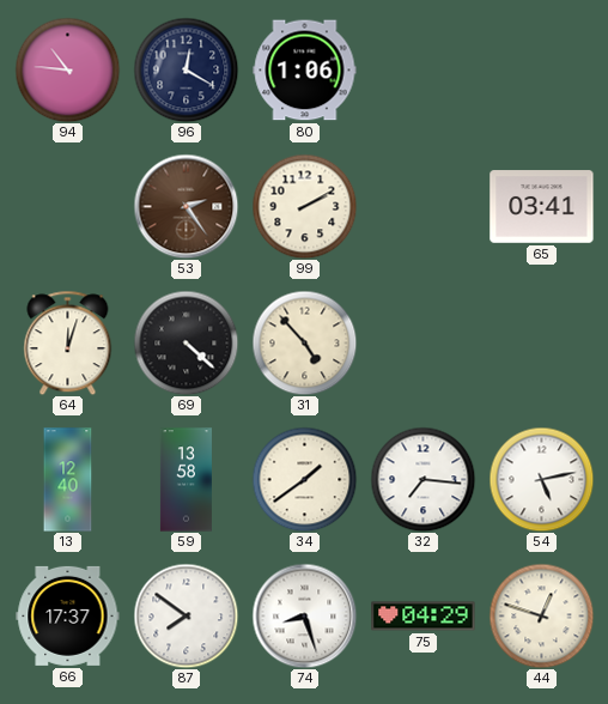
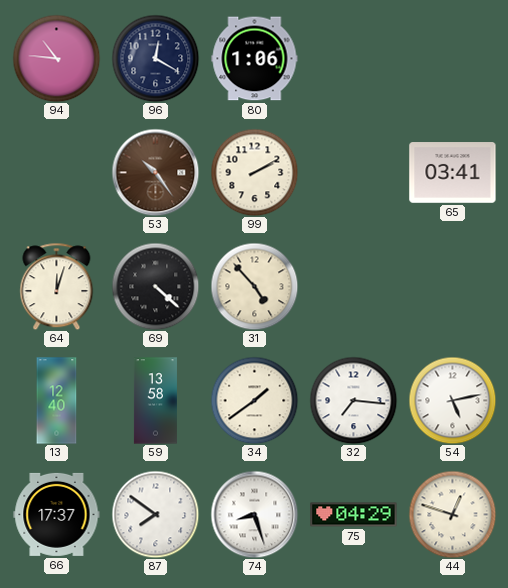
53: 2:24 -> 10:24 (155, 172)
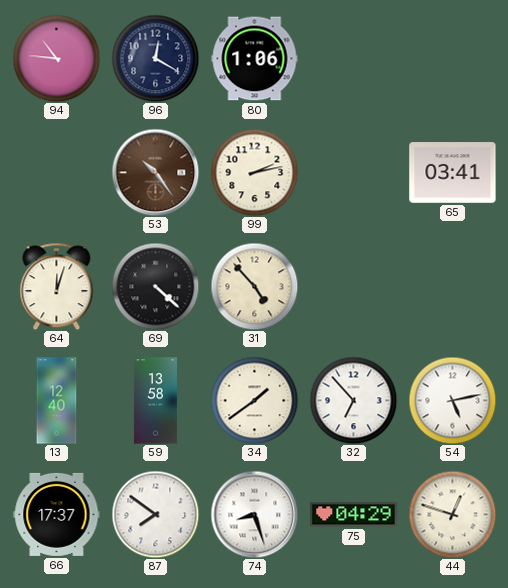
99: 2:10 -> 2:13 (254, 172)
32: 7:16 -> 6:53 (353, 400)
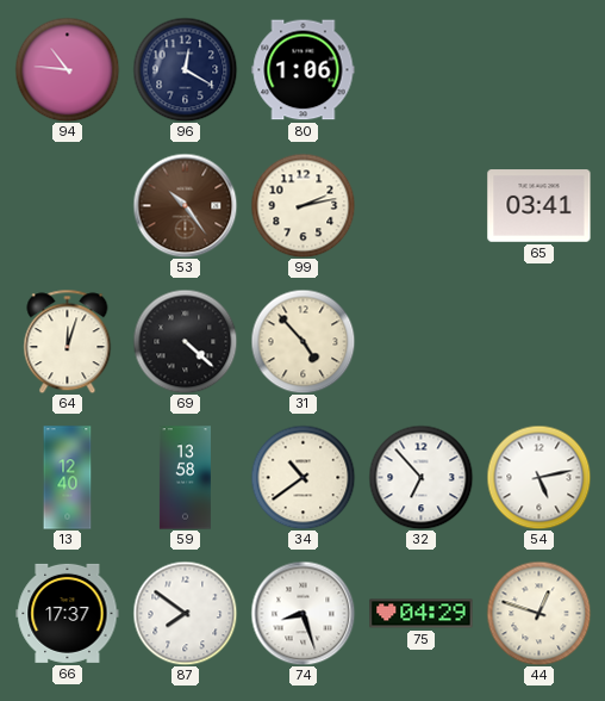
34: 1:39 -> 10:39 (302, 477)
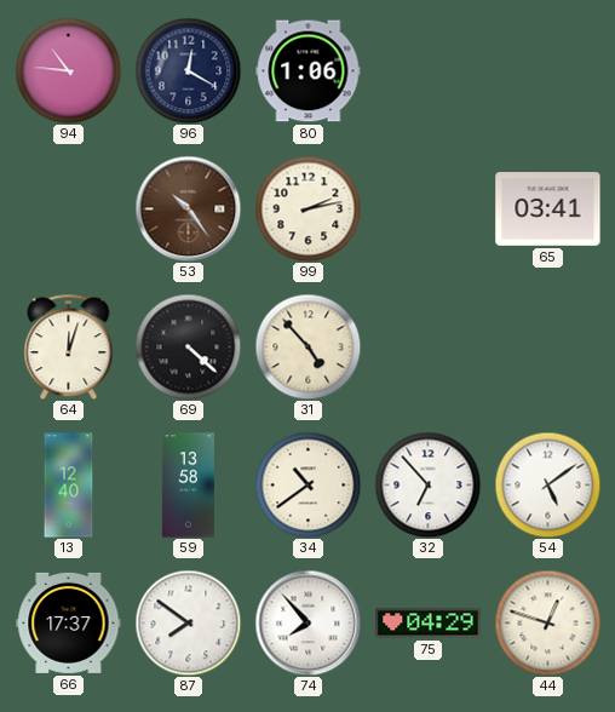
54: 5:13 -> 5:09 (547, 484)
74: 8:27 -> 7:53 (307, 622)
